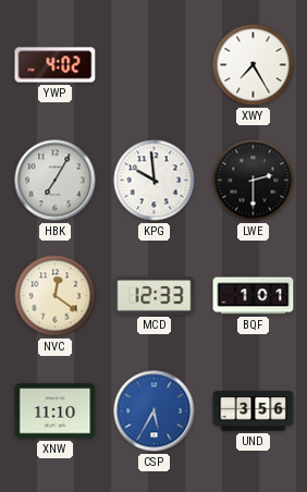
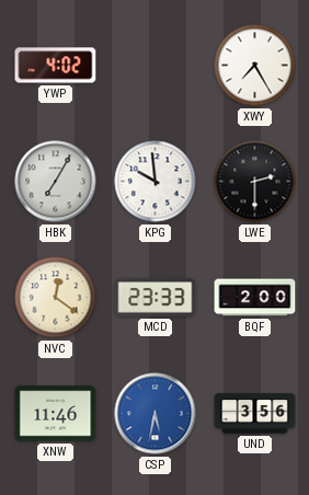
MCD: 12:33 -> 23:33 (156, 298)
BQF: 1:01 -> 2:00 (255, 298)
XNW: 11:10 -> 11:46 (56, 414)
CSP: 5:35 -> 5:32 (156, 414)
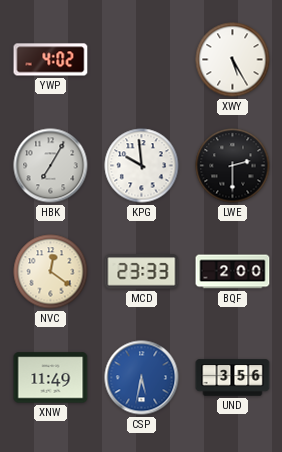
XWY: 7:25 -> 5:25 (233, 60)
XNW: 11:46 -> 11:49 (51, 378)
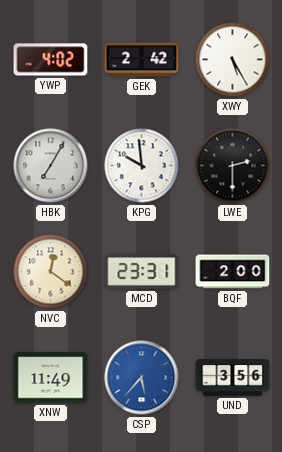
GEK: none -> 2:42 (142, 60)
MCD: 23:33 -> 23:31 (142, 272)
CSP: 5:32 -> 5:37 (142, 378)
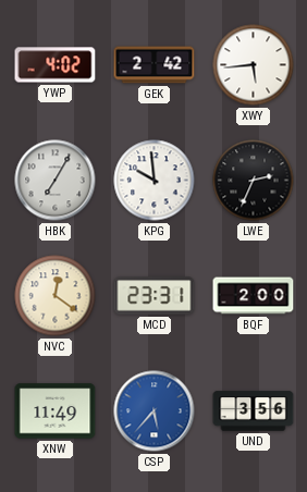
XWY: 5:25 -> 5:44 (254, 65)
LWE: 2:30 -> 2:34 (254, 181)
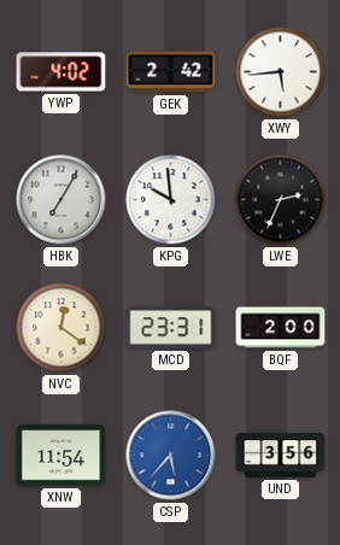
XNW: 11:49 -> 11:54 (61, 456)
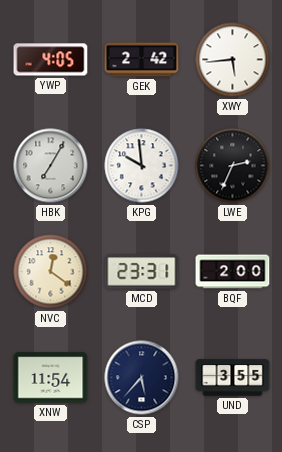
YWP: 4:02 -> 4:05 (51, 60)
CSP dial: blue -> navy (142, 378)
UND: 3:56 -> 3:55 (233, 378)
